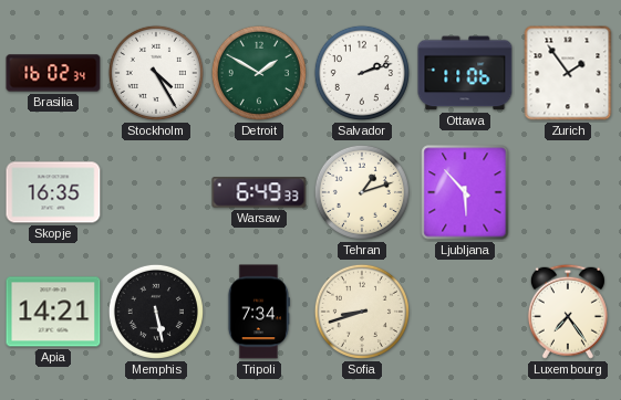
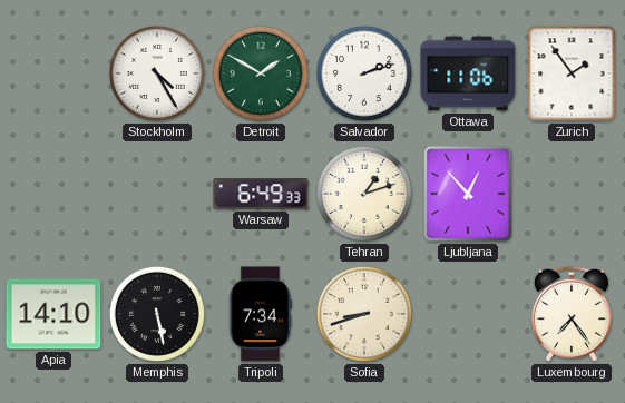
Brasilia: 16:02 -> none (53, 73)
Skopje: 16:35 -> none (53, 192)
Ljubljana: 5:53 -> 12:53 (468, 194)
Apia: 14:21 -> 14:10 (53, 314)
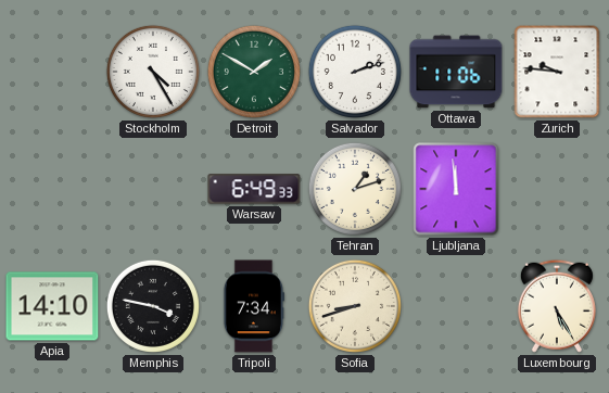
Zurich: 1:54 -> 9:46 (557, 72)
Ljubljana: 12:53 -> 11:59 (456, 189)
Memphis: 5:28 -> 3:47 (153, 306)
Luxembourg: 7:24 -> 5:25 (557, 306)
